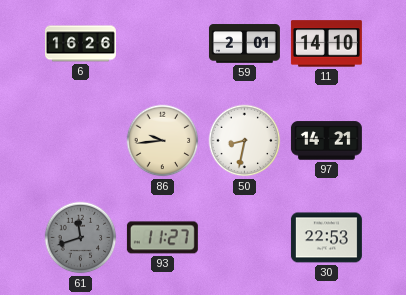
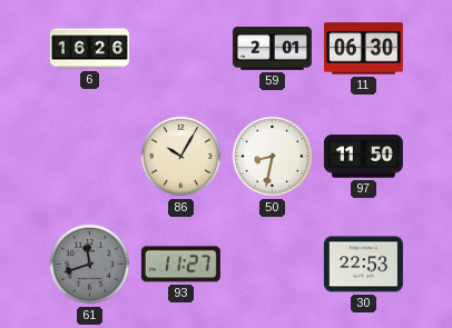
11: 14:10 -> 06:30 (363, 49)
86: 9:44 -> 10:05 (181, 157)
97: 14:21 -> 11:50 (363, 157)
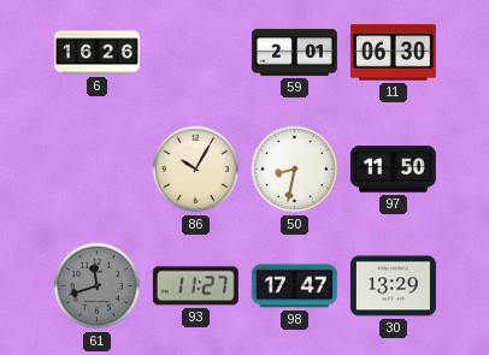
98: none -> 17:47 (294, 286)
30: 22:53 -> 13:29 (393, 286)
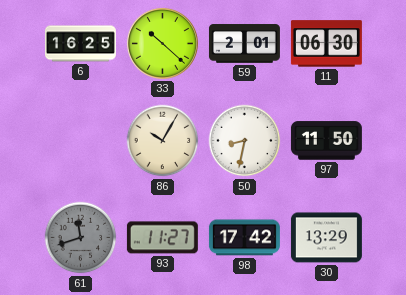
6: 16:26 -> 16:25 (80, 44)
33: none -> 10:22 (162, 43)
98: 17:47 -> 17:42 (244, 238)
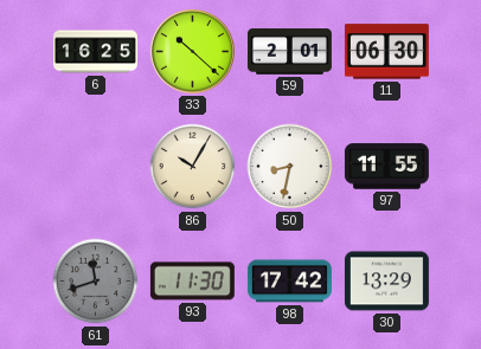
97: 11:50 -> 11:55 (386, 167)
93: 11:27 -> 11:30 (192, 282)
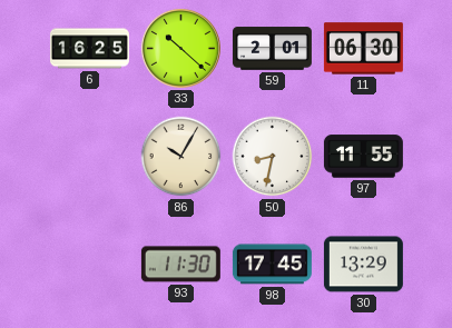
61: 11:42 -> none (96, 282)
98: 17:42 -> 17:45 (272, 265)
